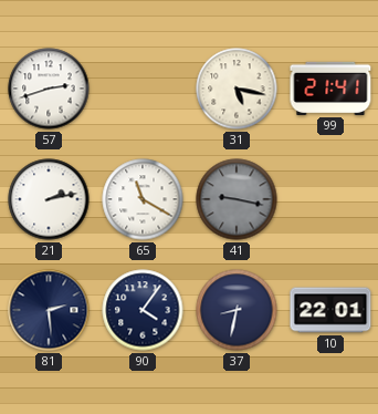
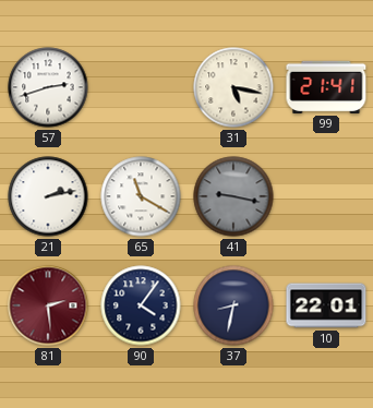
81 dial: navy -> burgundy (48, 305)
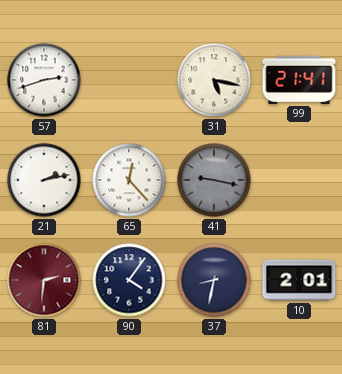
65: 11:20 -> 12:23 (129, 180)
81: 2:29 -> 2:31 (44, 280)
10: 22:01 -> 2:01 (299, 280)
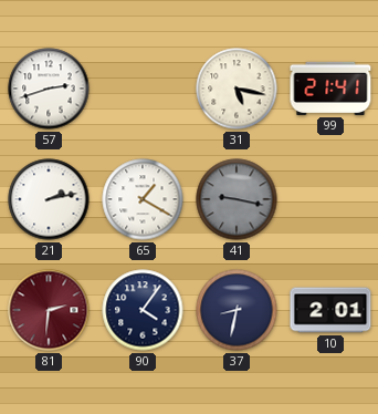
65: 12:23 -> 1:20 (143, 199)
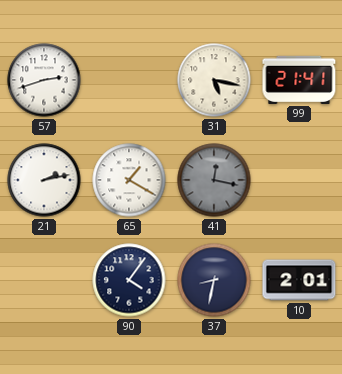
41: 9:17 -> 12:17 (214, 180)
81: 2:31 -> none (49, 310)
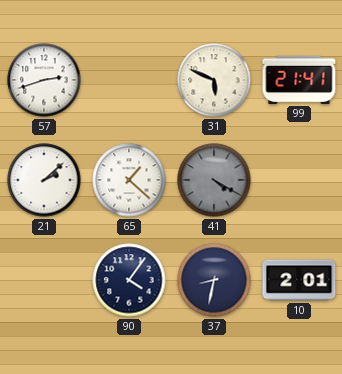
31: 5:17 -> 5:49 (214, 80)
21: 2:13 -> 2:08 (44, 180)
65: 1:20 -> 1:22 (129, 180)
41: 12:17 -> 4:20 (214, 180)
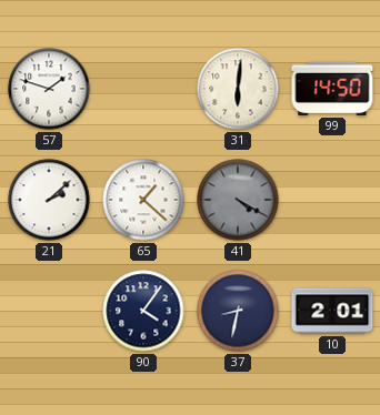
57: 2:42 -> 1:48 (49, 89)
31: 5:49 -> 6:01 (238, 89)
99: 21:41 -> 14:50 (332, 89)
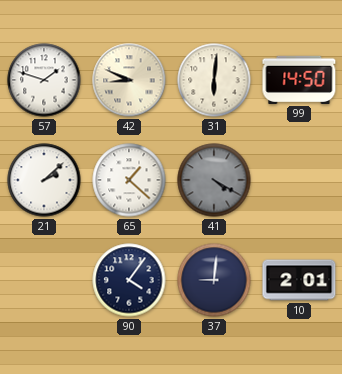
42: none -> 8:49 (129, 80)
37: 8:32 -> 9:01 (214, 280)
